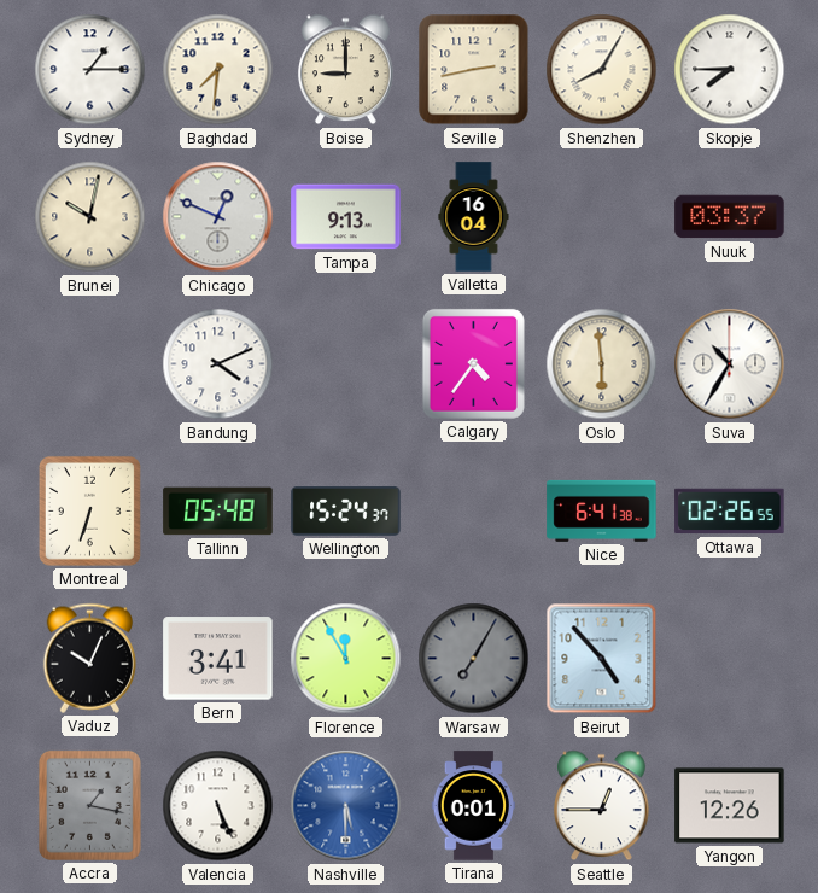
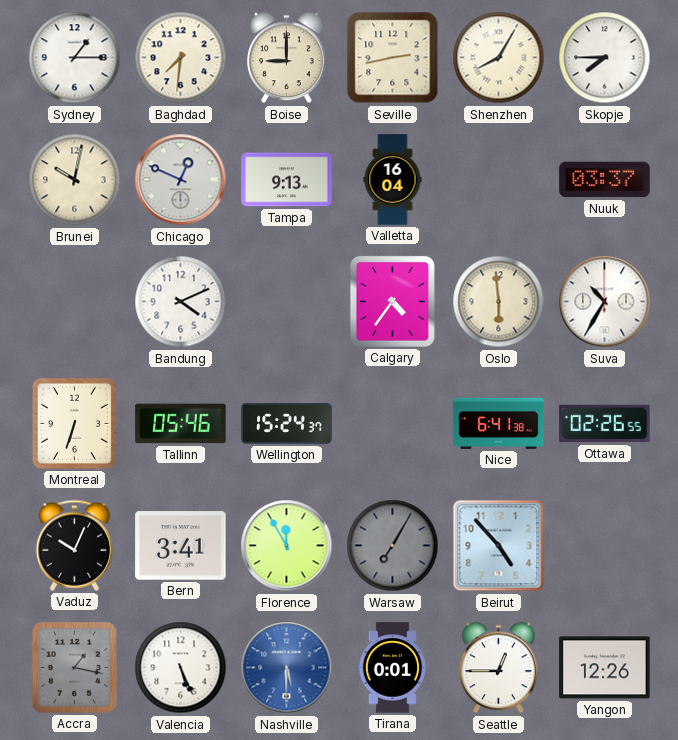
Tallinn: 05:48 -> 05:46 (181, 424)
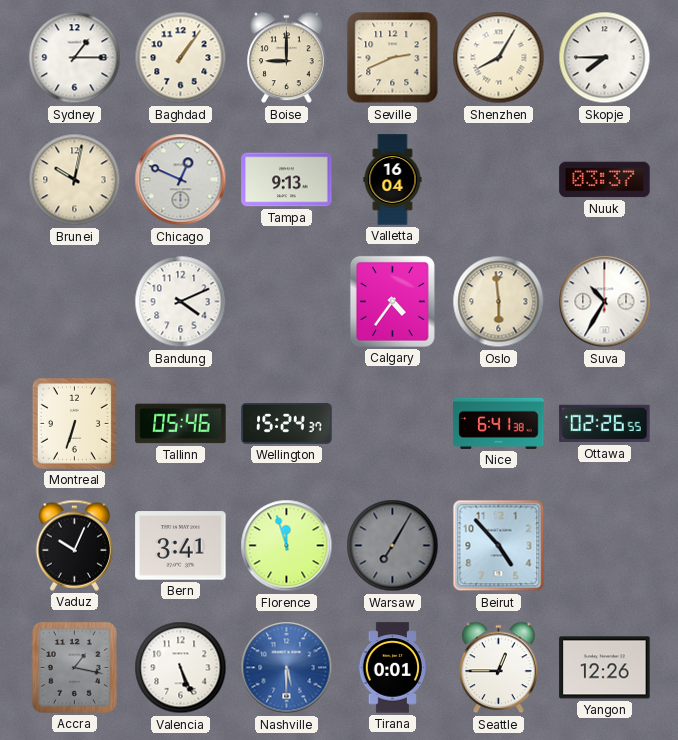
Baghdad: 7:31 -> 1:06 (181, 58)
Seville: 2:43 -> 2:41 (393, 58)
Florence: 11:55 -> 11:57 (287, 546)
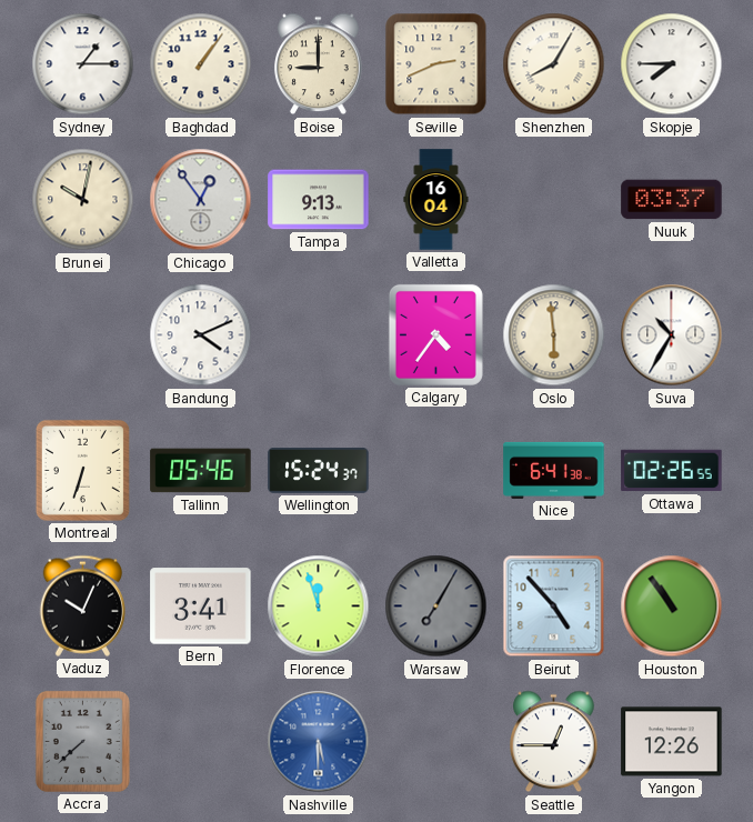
Chicago: 12:49 -> 12:54 (201, 200)
Houston: none -> 10:54 (672, 607)
Accra: 1:17 -> 7:38 (82, 741)
Valencia: 5:26 -> none (181, 668)
Tirana: 0:01 -> none (392, 668)
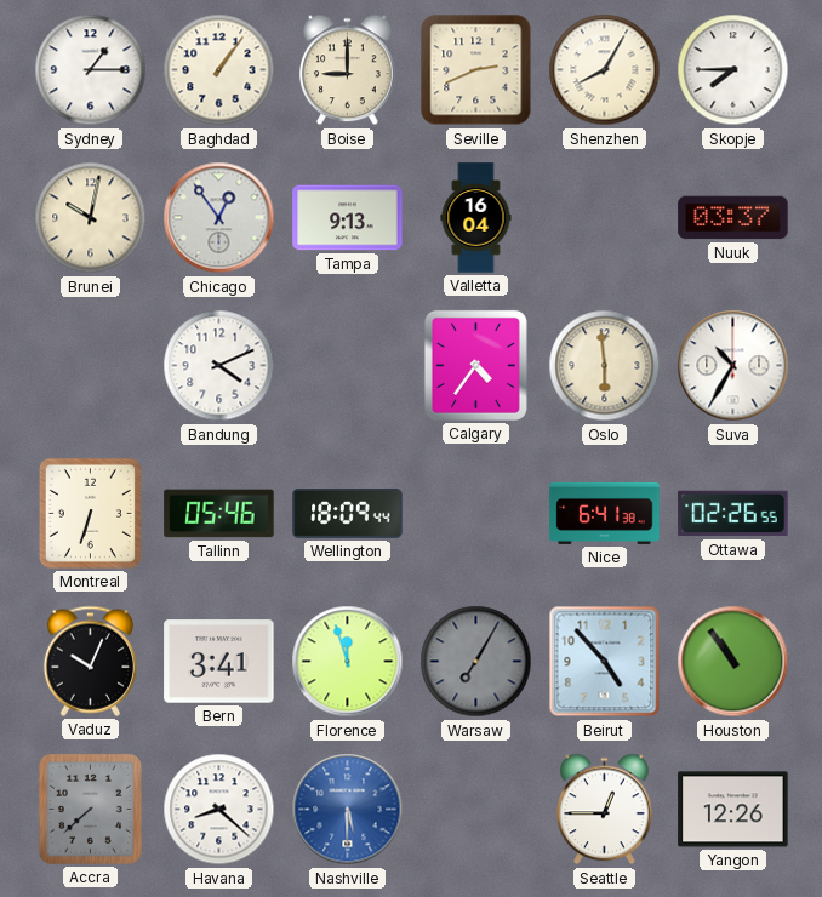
Wellington: 15:24 -> 18:09 (348, 514)
Havana: none -> 8:22 (219, 810)
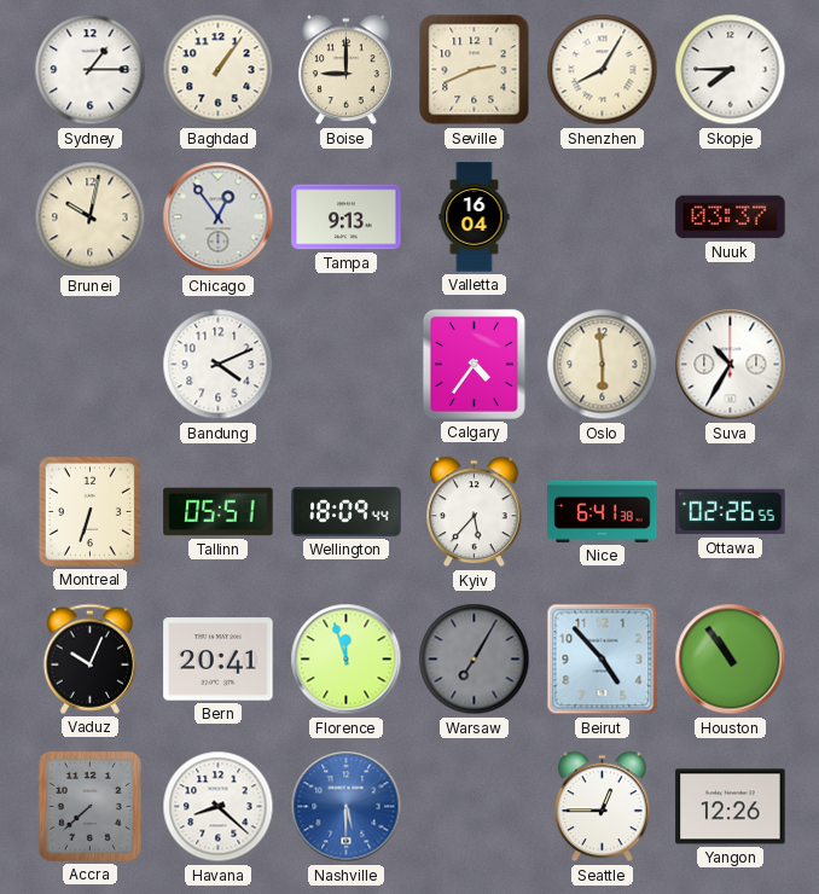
Tallinn: 05:46 -> 05:51 (219, 512)
Kyiv: none -> 5:37 (475, 512)
Bern: 3:41 -> 20:41 (219, 660)
